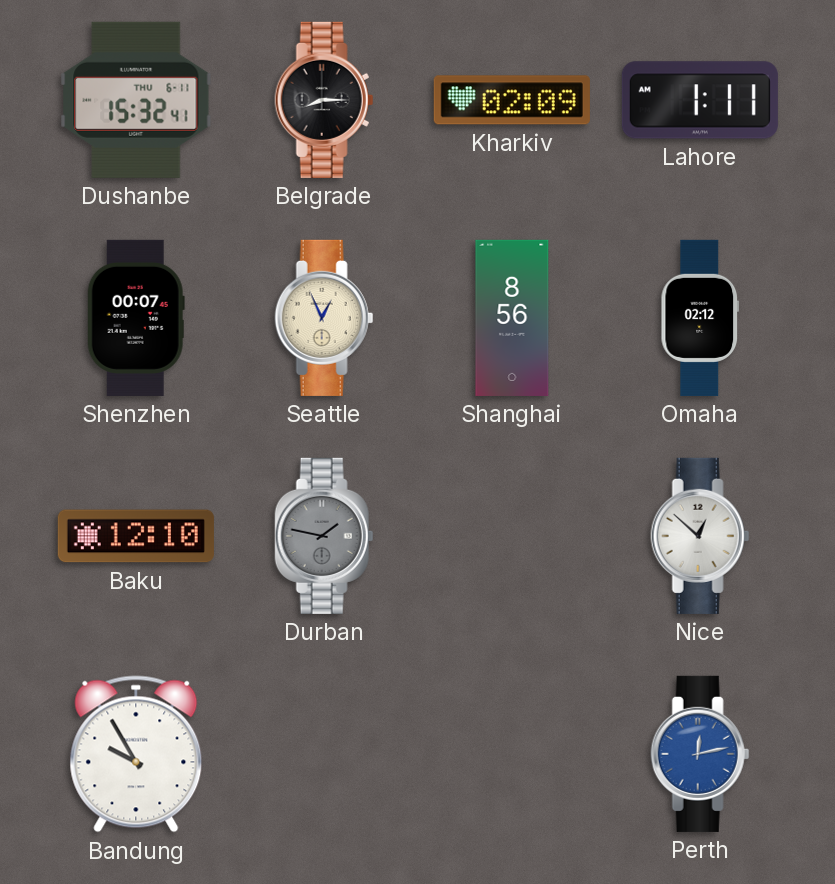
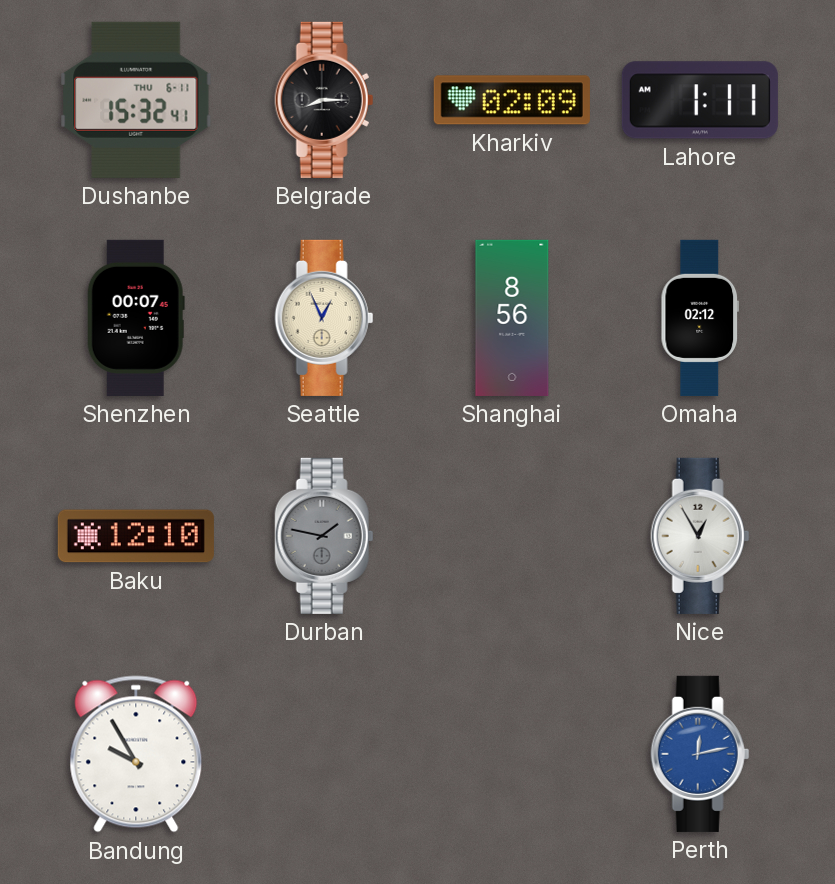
Nice: 12:52 -> 12:55 (700, 536)
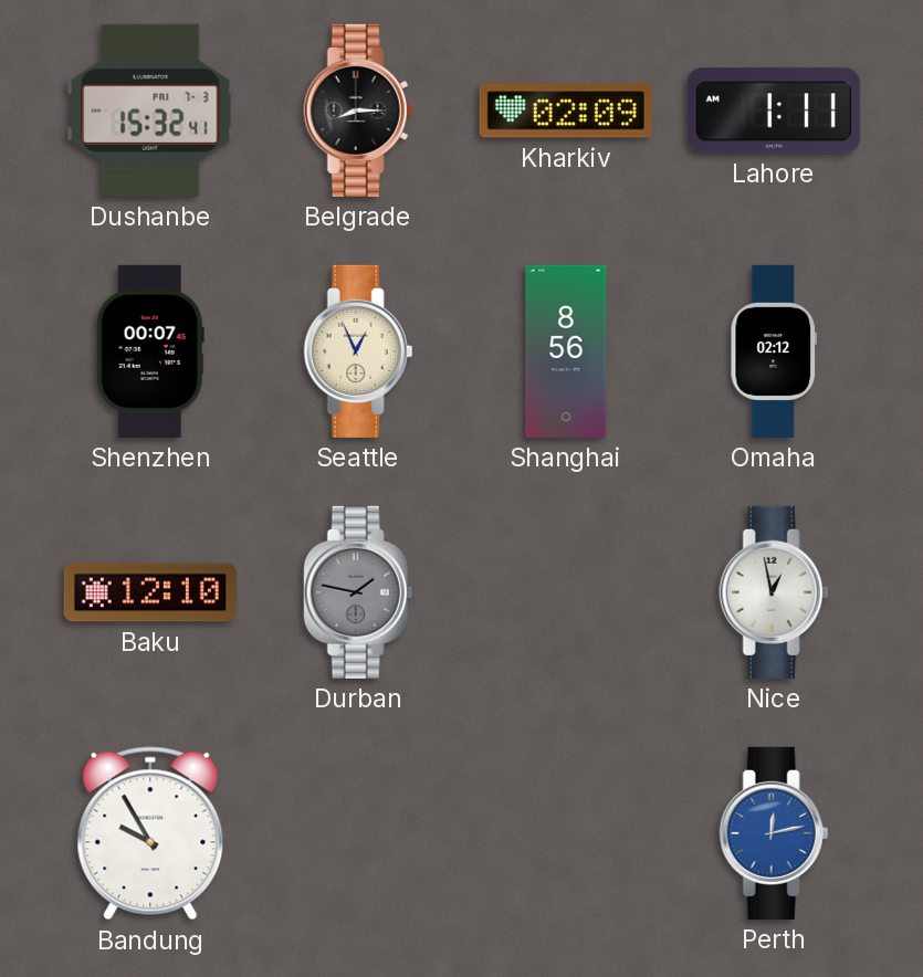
Dushanbe date: THU 6-11 -> FRI 7-3 (150, 111)
Nice: 12:55 -> 12:58 (774, 592)
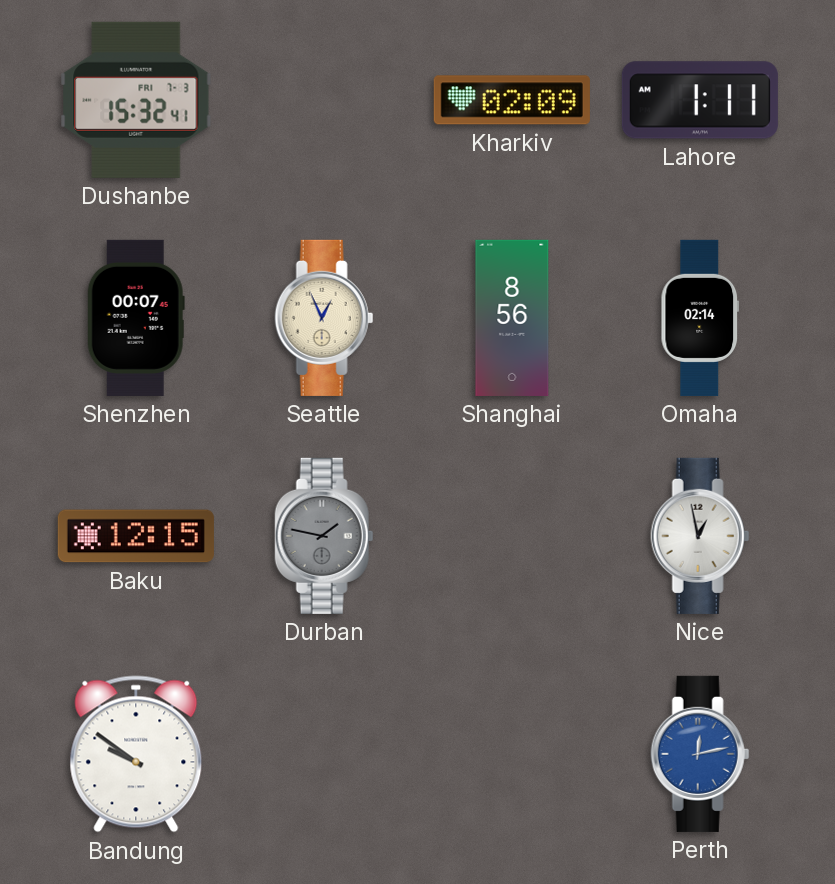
Belgrade: 8:15 -> none (358, 111)
Omaha: 02:12 -> 02:14 (700, 318)
Baku: 12:10 -> 12:15 (136, 536)
Bandung: 9:55 -> 9:51 (136, 754)
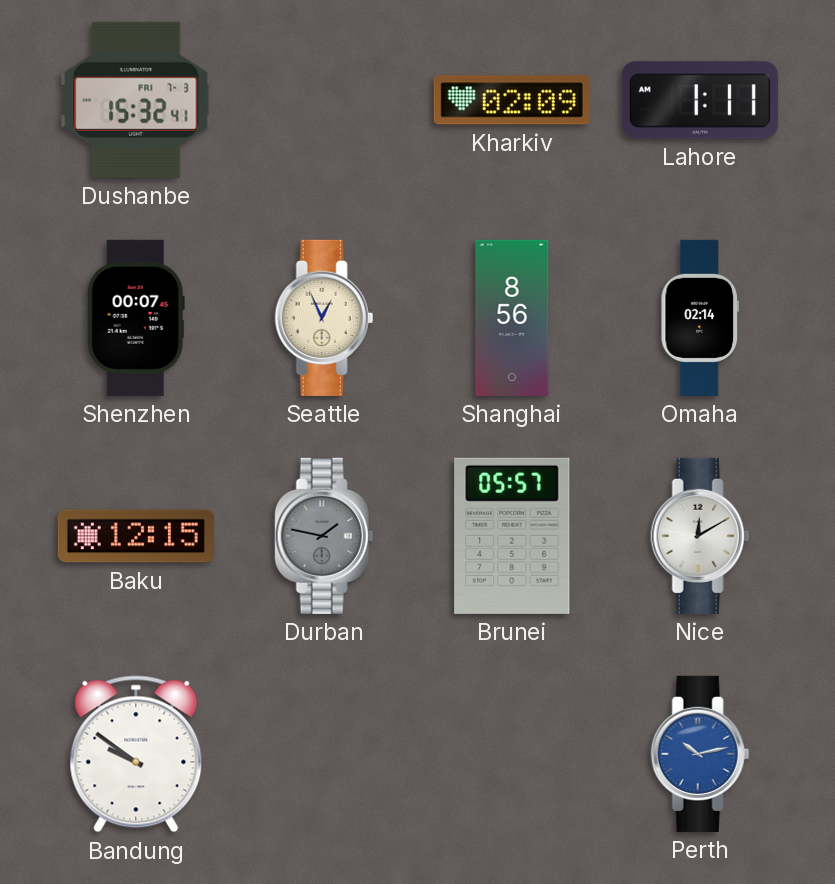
Brunei: none -> 05:57 (512, 536)
Nice: 12:58 -> 12:10 (700, 536)
Perth: 12:13 -> 10:13 (700, 754)
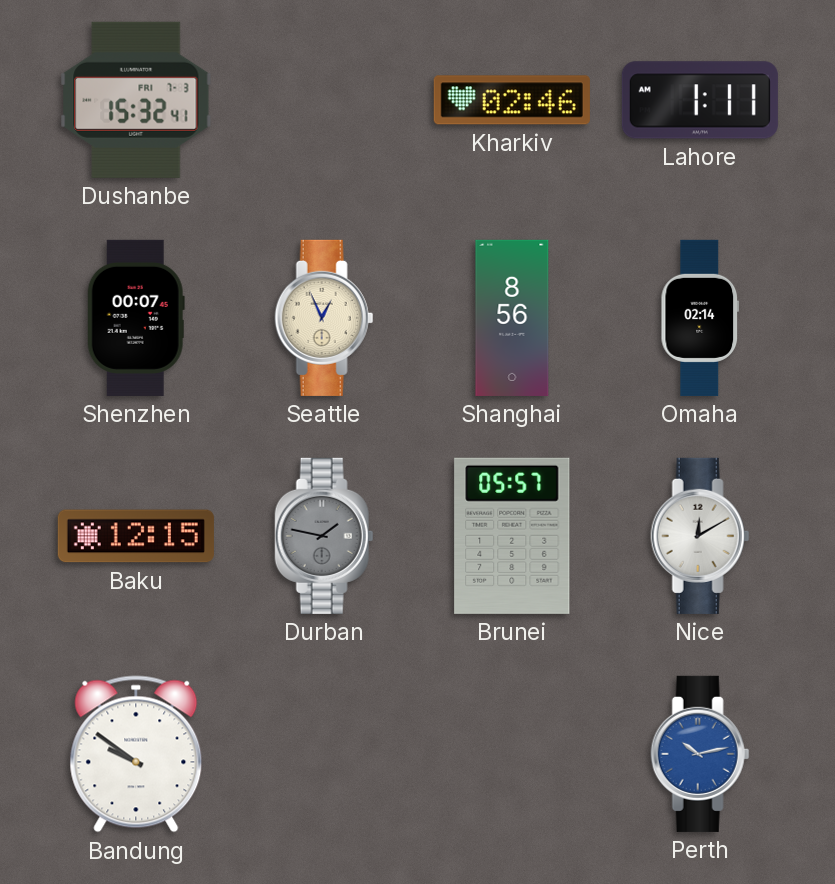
Kharkiv: 02:09 -> 02:46 (512, 100)
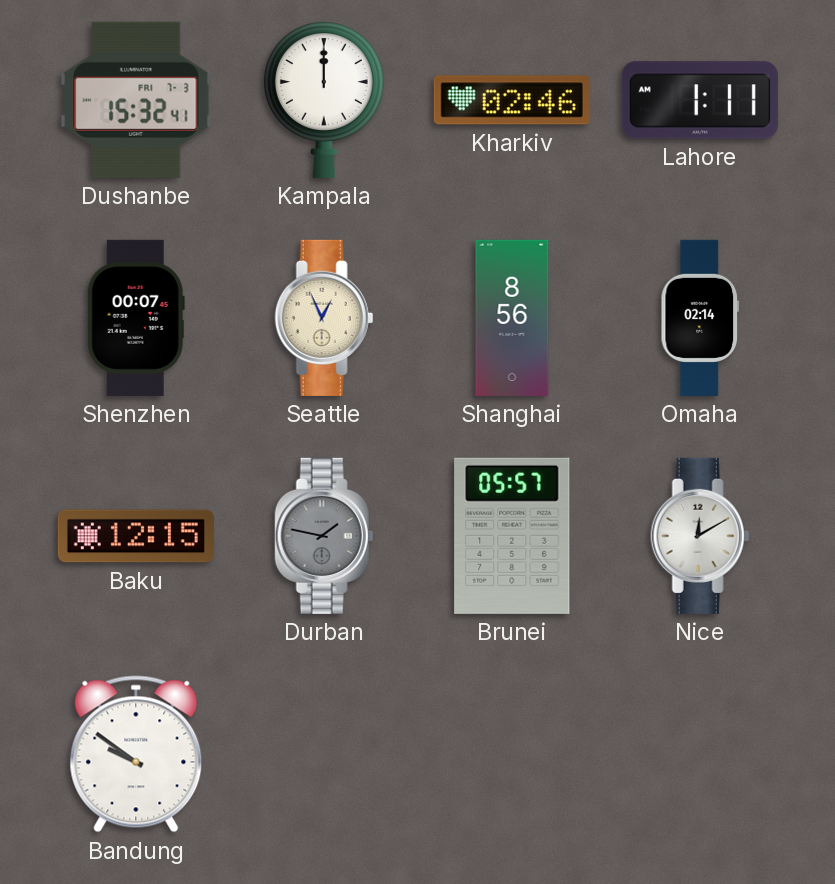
Kampala: none -> 12:00 (324, 100)
Perth: 10:13 -> none (700, 754)
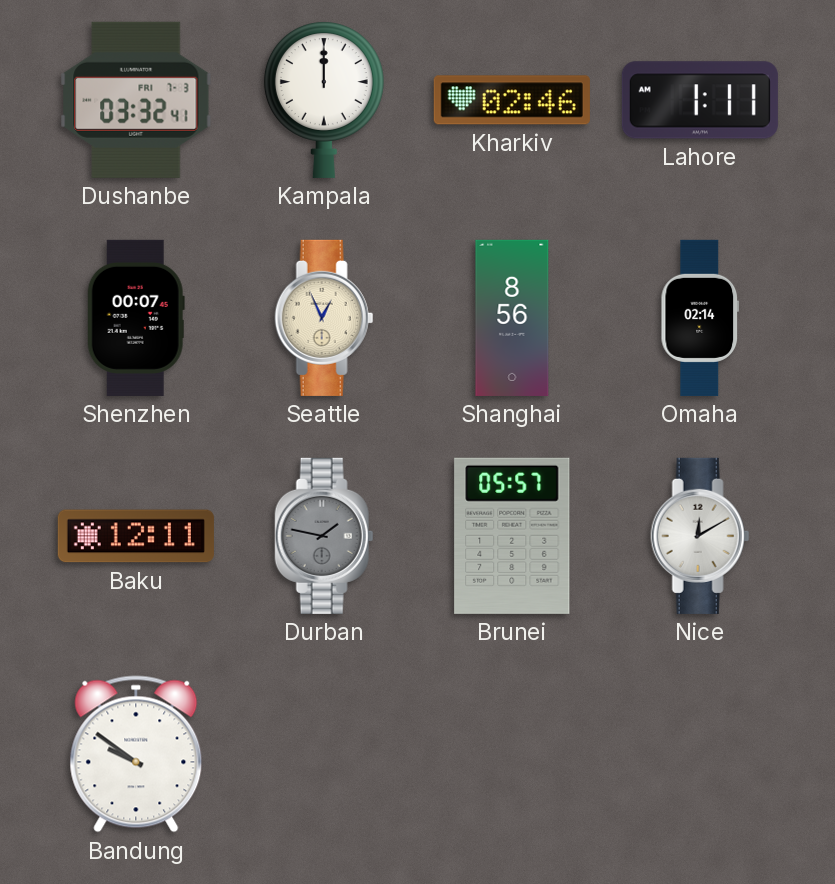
Dushanbe: 15:32 -> 03:32 (136, 100)
Baku: 12:15 -> 12:11 (136, 536)
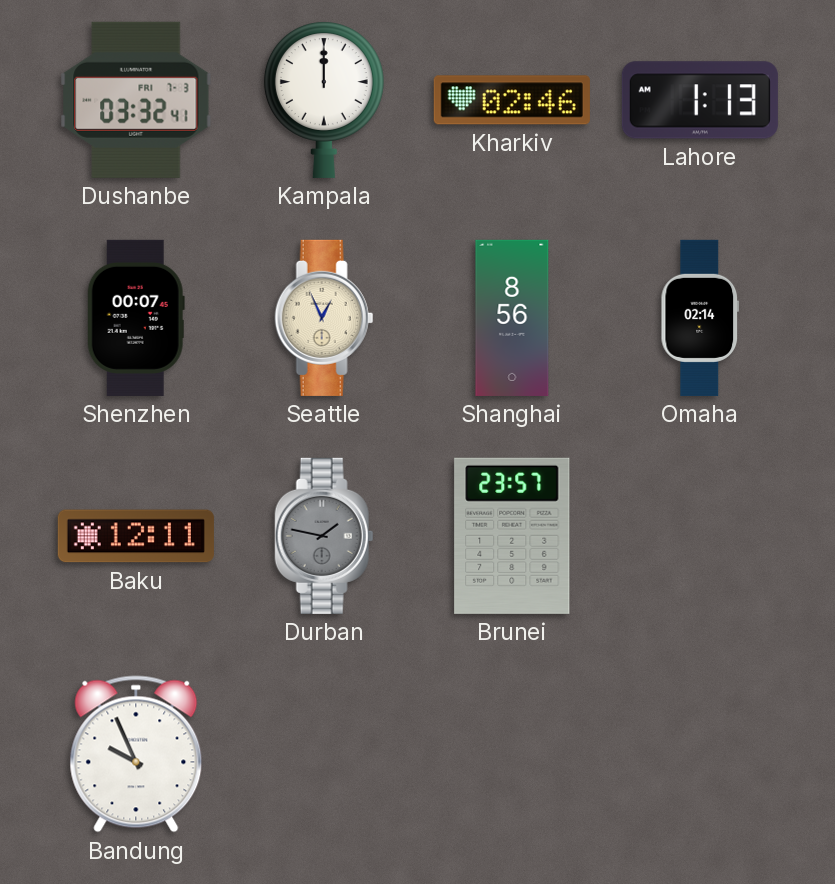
Lahore: 1:11 -> 1:13 (700, 100)
Brunei: 05:57 -> 23:57 (512, 536)
Nice: 12:10 -> none (700, 536)
Bandung: 9:51 -> 9:56 (136, 754)
